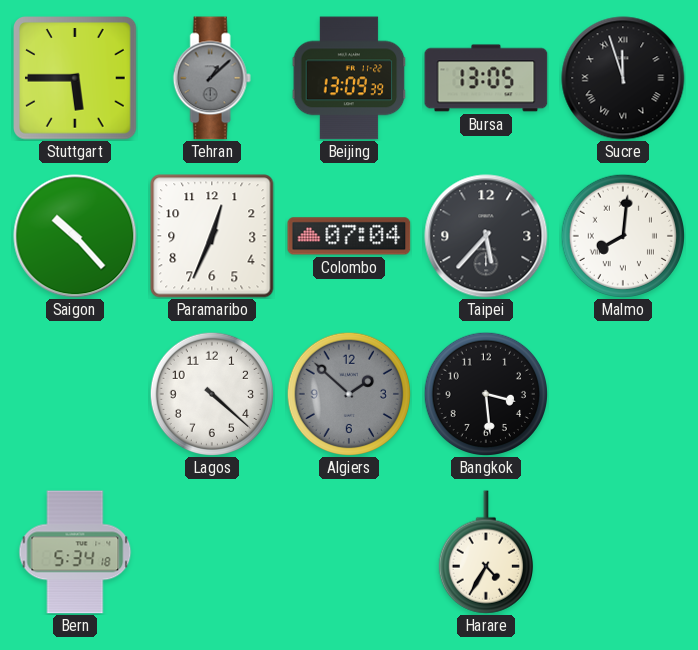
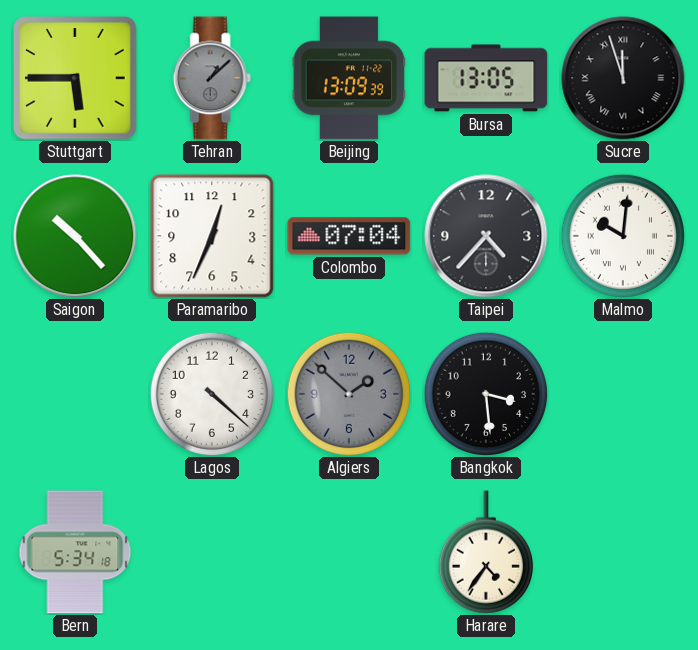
Taipei: 5:37 -> 4:37 (486, 236)
Malmo: 8:01 -> 10:01 (622, 235)
Harare: 4:35 -> 4:36 (486, 552)
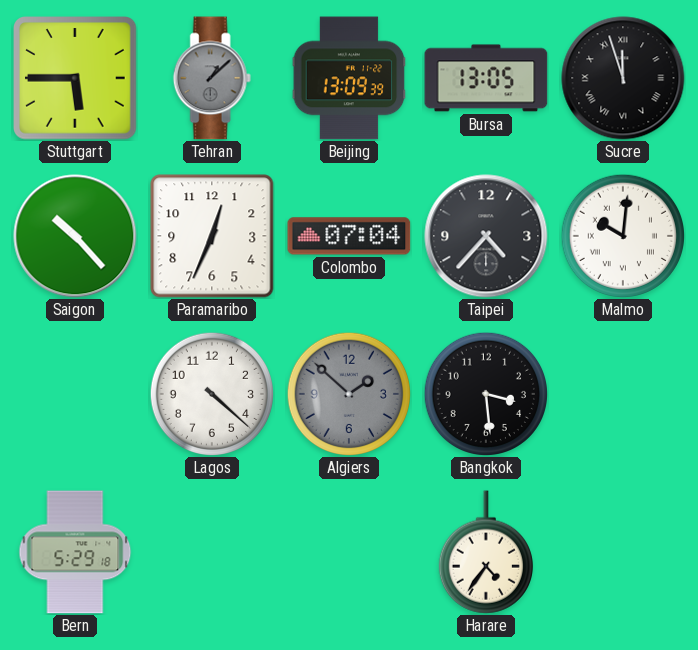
Bern: 5:34 -> 5:29 (75, 552)
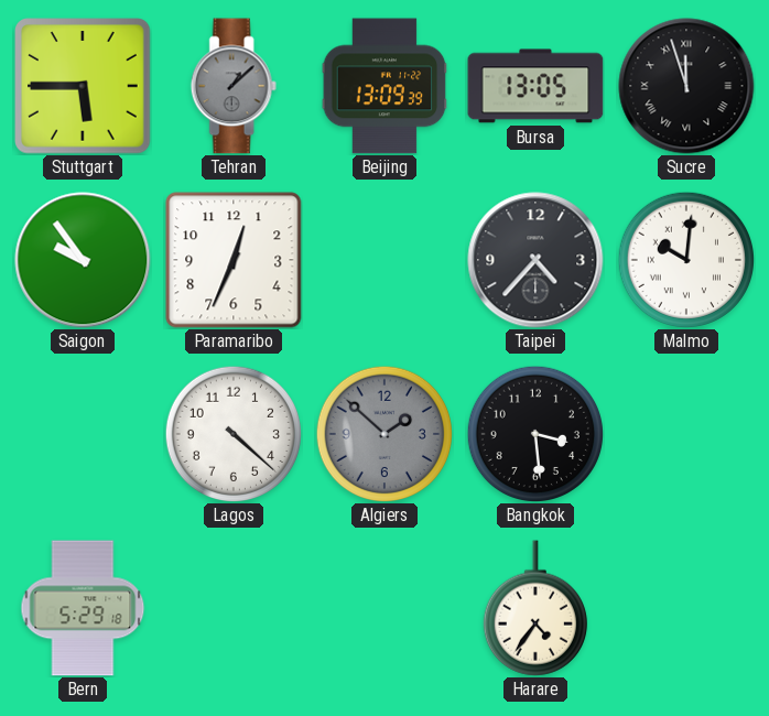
Saigon: 10:23 -> 9:54 (83, 260)
Colombo: 07:04 -> none (349, 236)
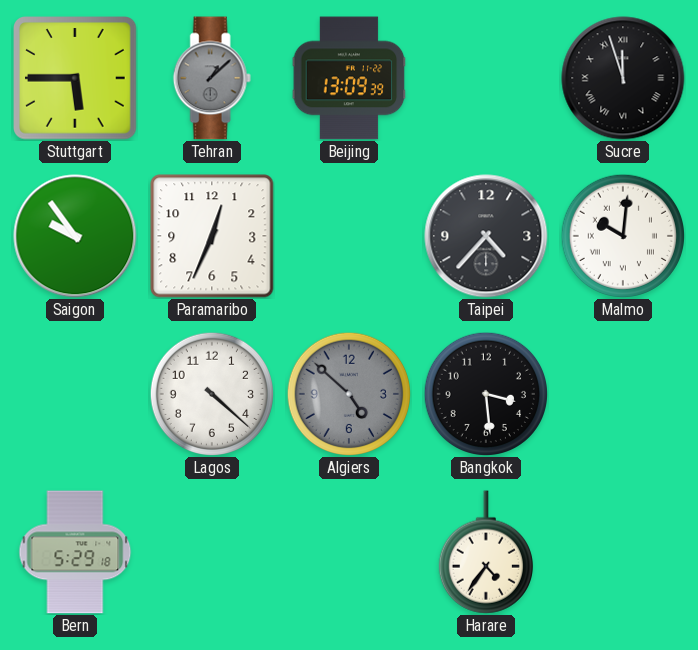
Bursa: 13:05 -> none (535, 86)
Algiers: 1:52 -> 4:52 (348, 393)
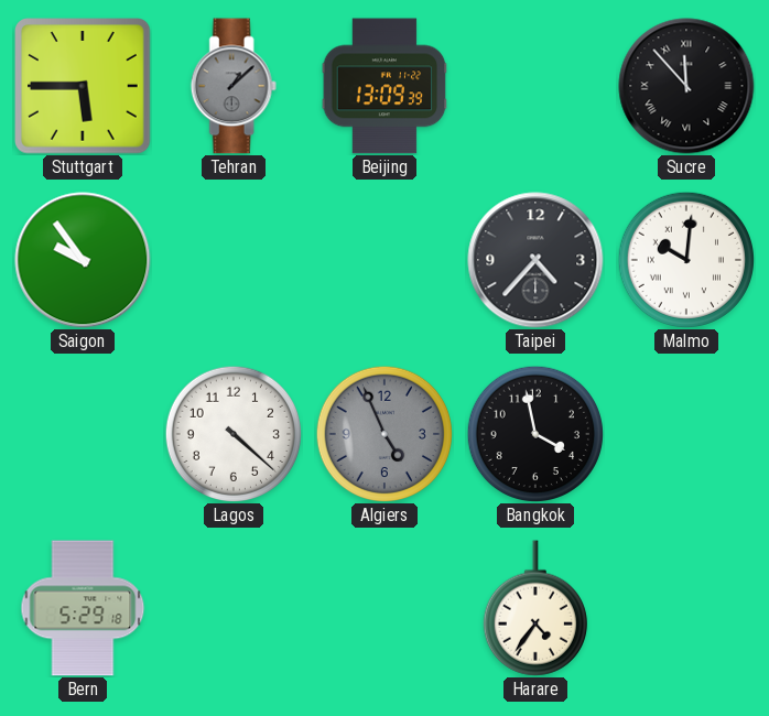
Sucre: 11:57 -> 11:53 (686, 86)
Paramaribo: 12:34 -> none (212, 236)
Algiers: 4:52 -> 4:56 (383, 433)
Bangkok: 3:29 -> 3:58 (534, 433)
